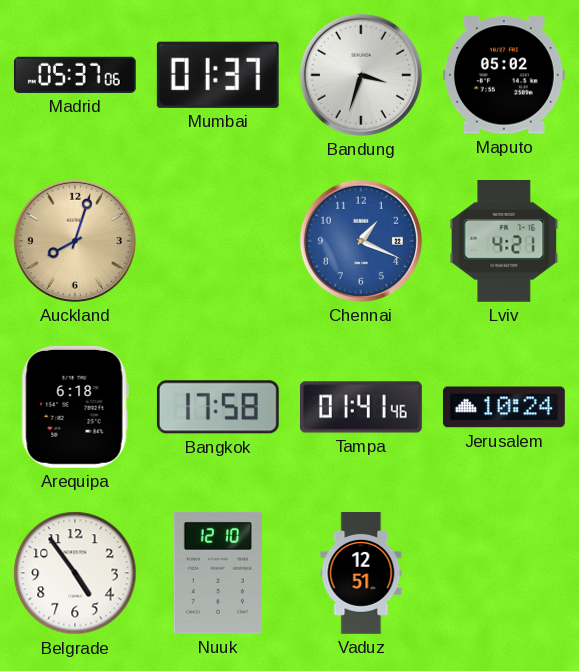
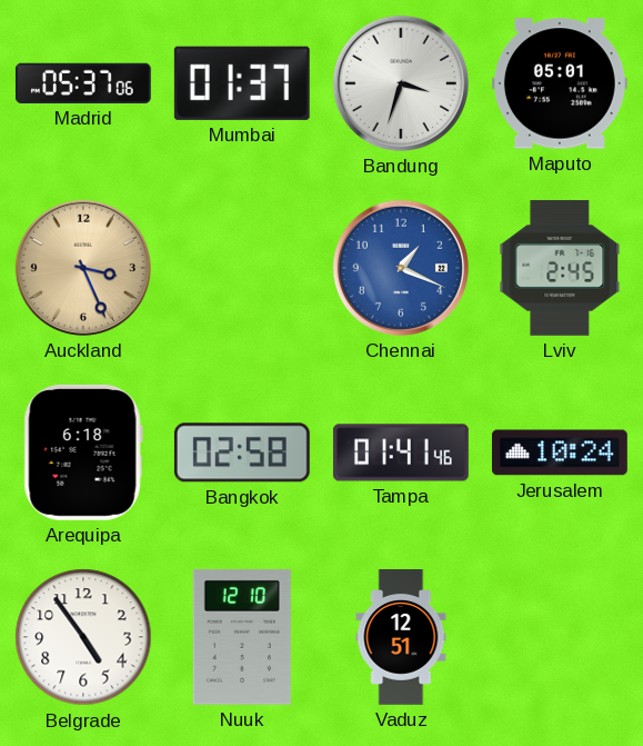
Maputo: 05:02 -> 05:01 (560, 83)
Auckland: 8:03 -> 3:26 (83, 268)
Lviv: 4:21 -> 2:45 (560, 268)
Bangkok: 17:58 -> 02:58 (242, 452)
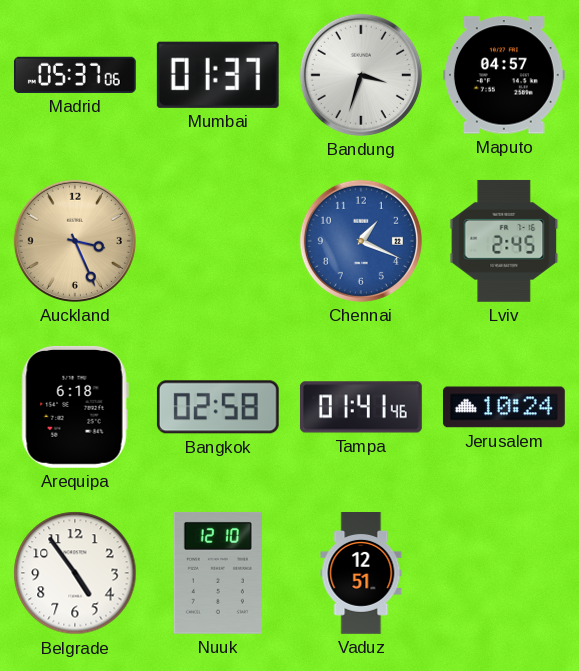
Maputo: 05:01 -> 04:57 (504, 75)
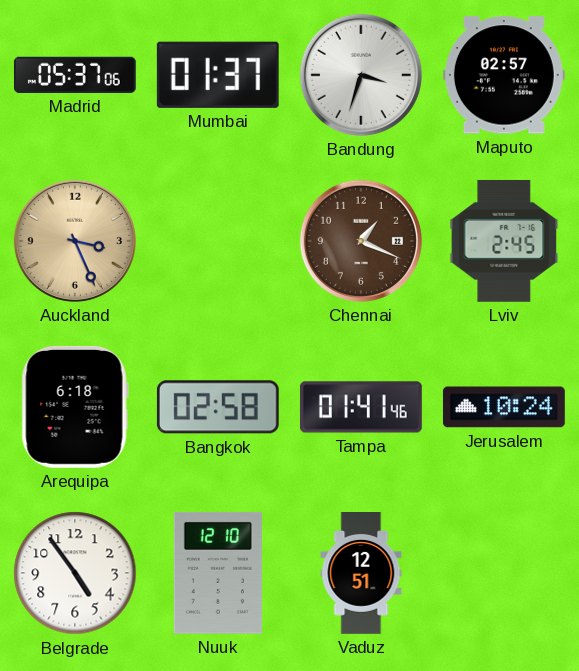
Maputo: 04:57 -> 02:57 (504, 75)
Chennai dial: blue -> brown (361, 241)
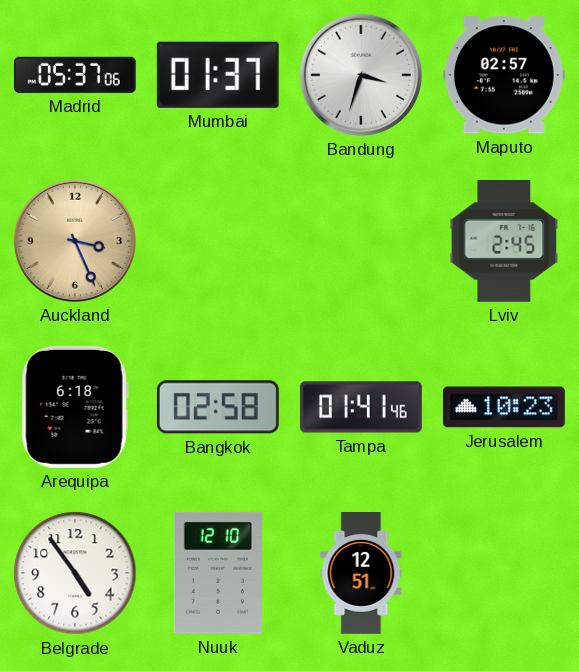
Chennai: 1:19 -> none (361, 241)
Jerusalem: 10:24 -> 10:23 (504, 407)
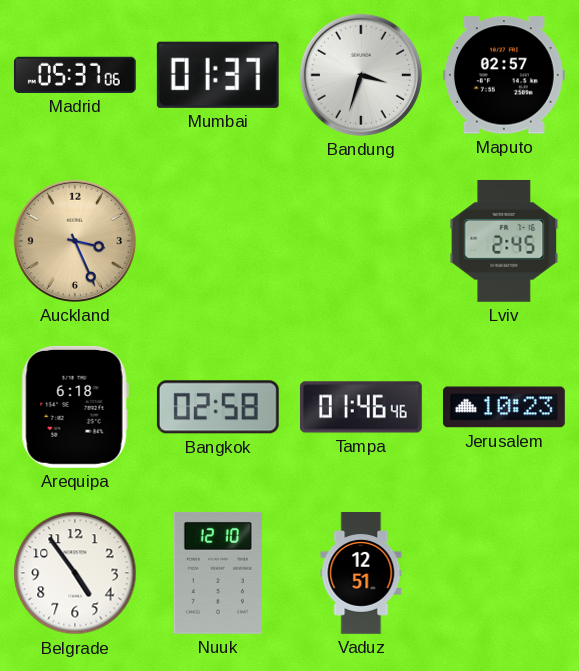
Tampa: 01:41 -> 01:46 (361, 407)
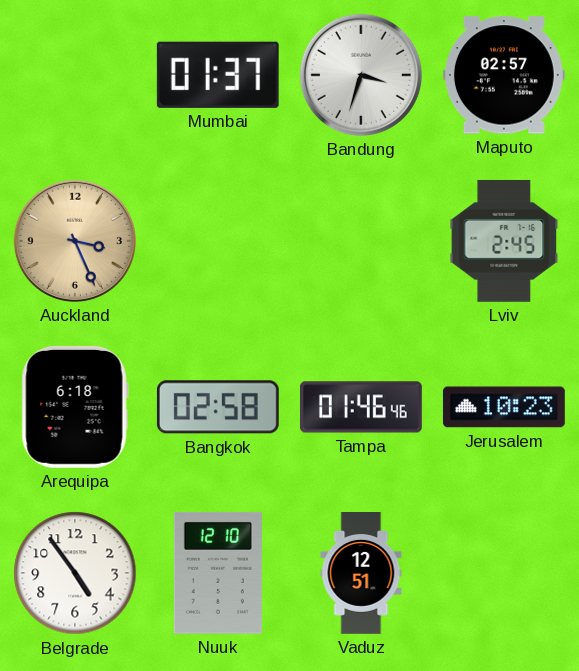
Madrid: 05:37 -> none (75, 75)
